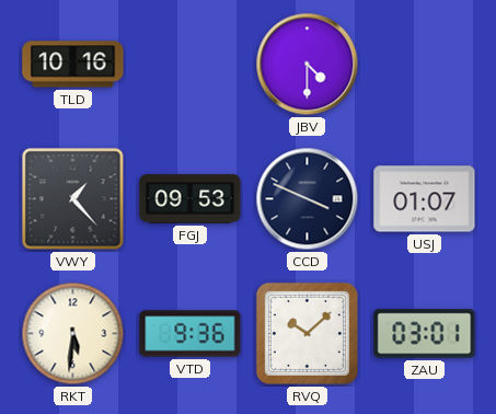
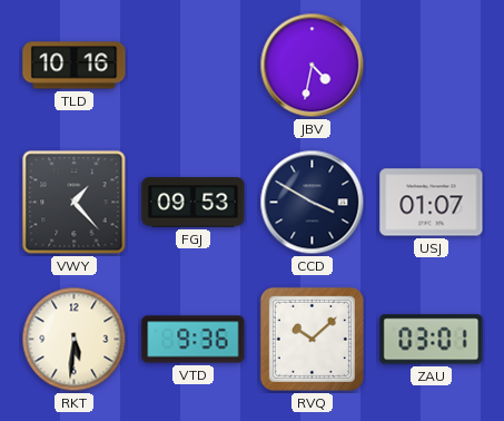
JBV: 4:30 -> 4:32 (313, 66)
CCD: 3:49 -> 3:50 (313, 203)
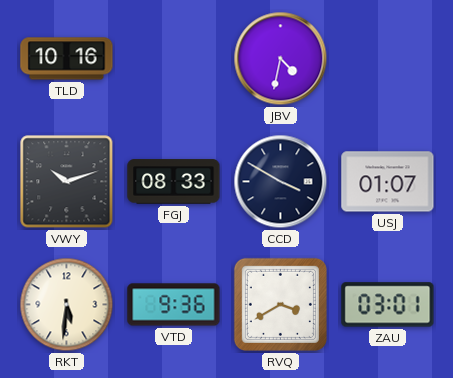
VWY: 1:23 -> 10:12 (67, 182)
FGJ: 09:53 -> 08:33 (174, 182)
RVQ: 10:08 -> 3:40 (280, 304)
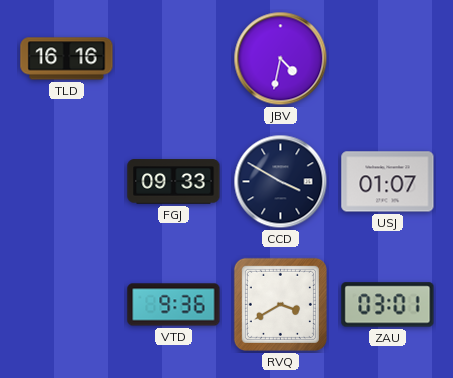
TLD: 10:16 -> 16:16 (67, 59)
VWY: 10:12 -> none (67, 182)
FGJ: 08:33 -> 09:33 (174, 182)
RKT: 5:31 -> none (67, 305)
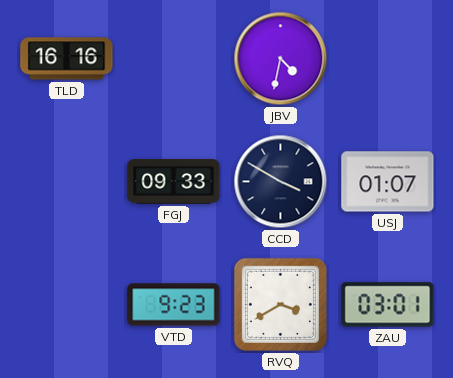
VTD: 9:36 -> 9:23 (174, 305)
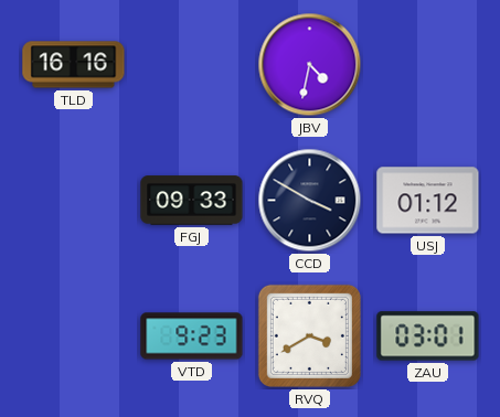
USJ: 01:07 -> 01:12 (428, 201)
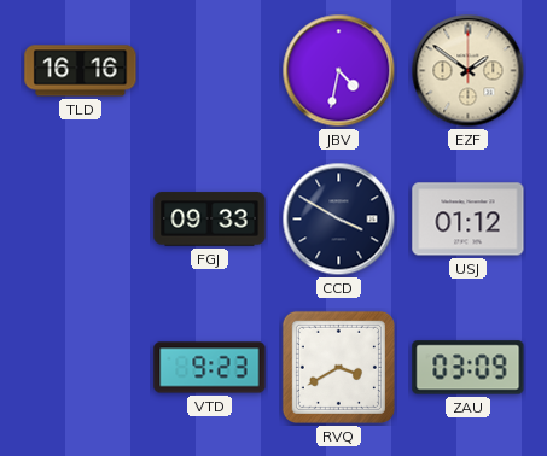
EZF: none -> 1:51 (469, 71)
ZAU: 03:01 -> 03:09 (469, 368)
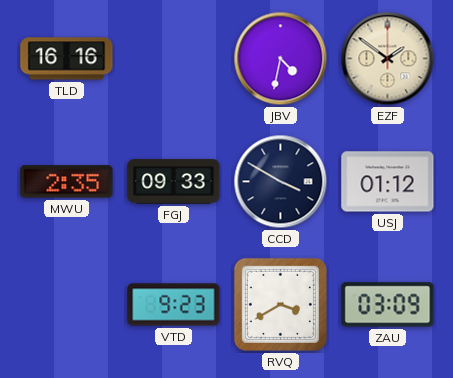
MWU: none -> 2:35 (67, 182)
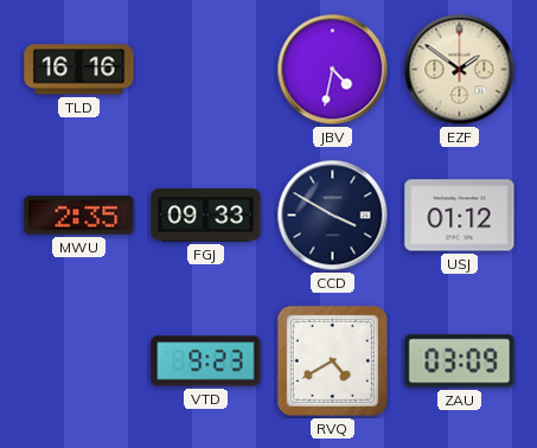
RVQ: 3:40 -> 4:40 (332, 360)
